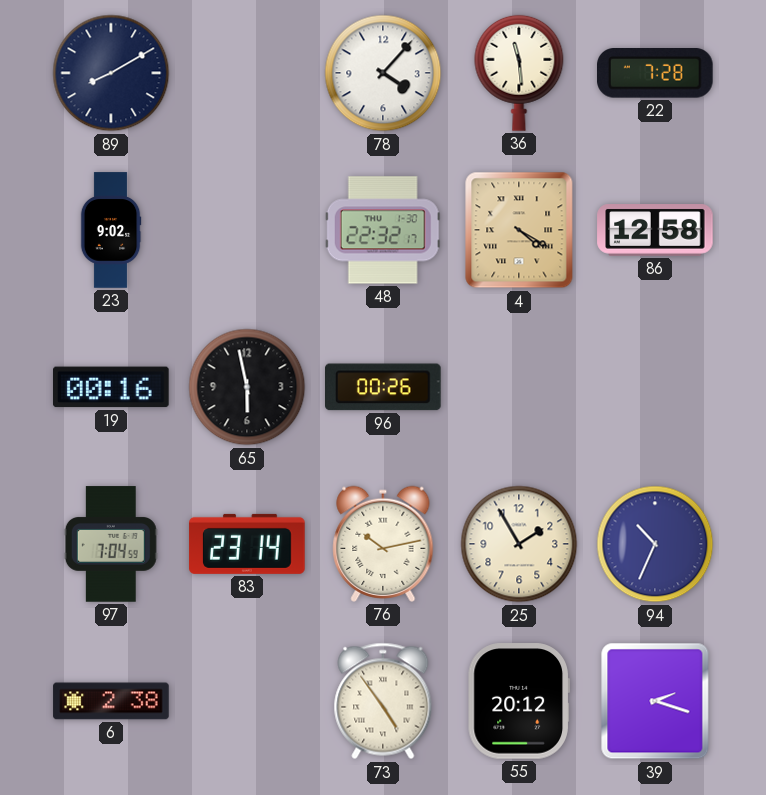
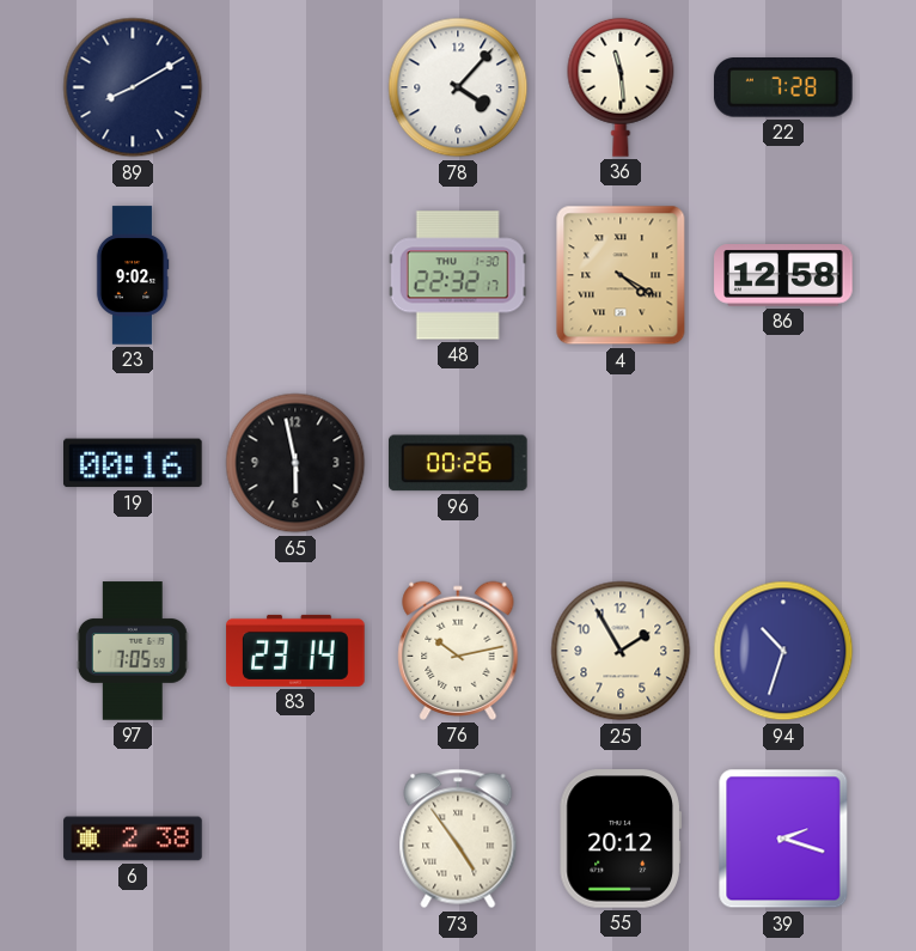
97: 7:04 -> 7:05 (133, 651)
94: 10:34 -> 10:33 (783, 651)
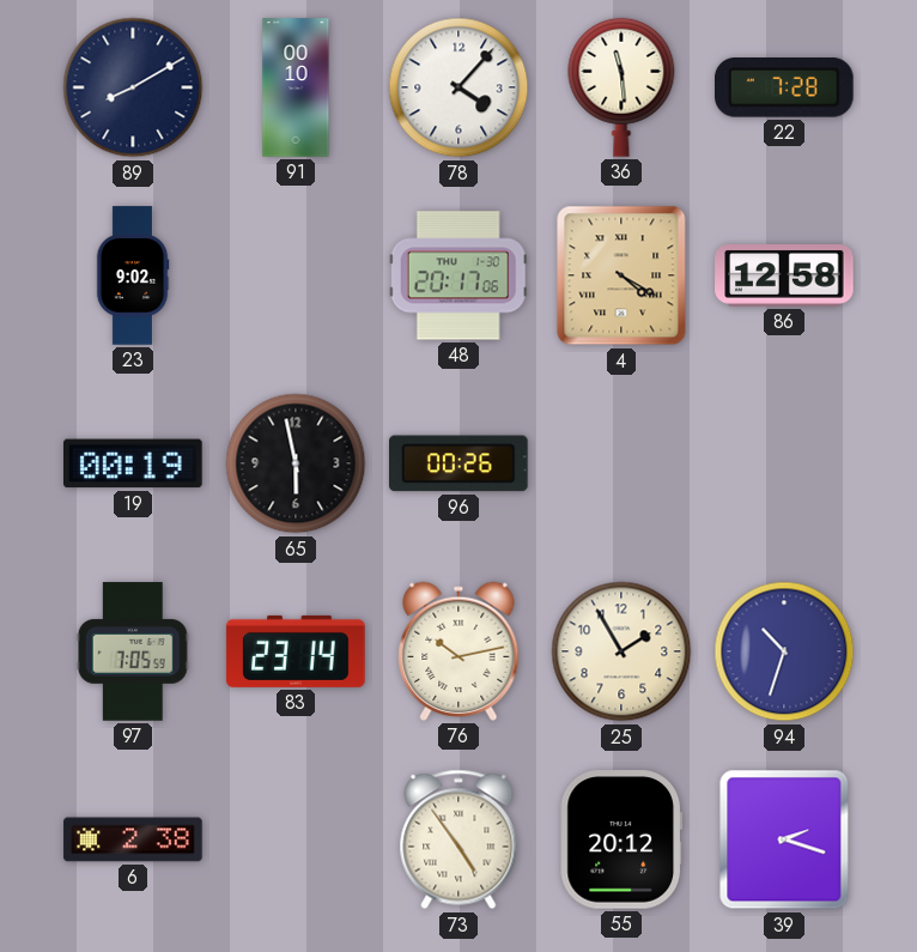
91: none -> 00:10 (296, 87)
48: 22:32 -> 20:17 (458, 275)
19: 00:16 -> 00:19 (134, 463)
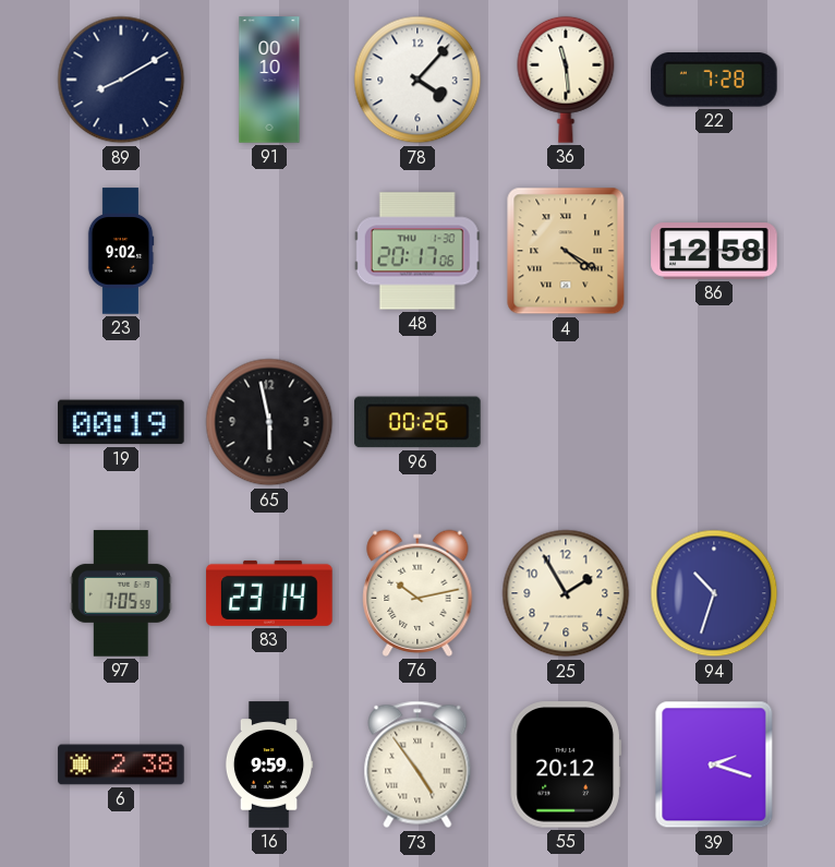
16: none -> 9:59 (269, 764)
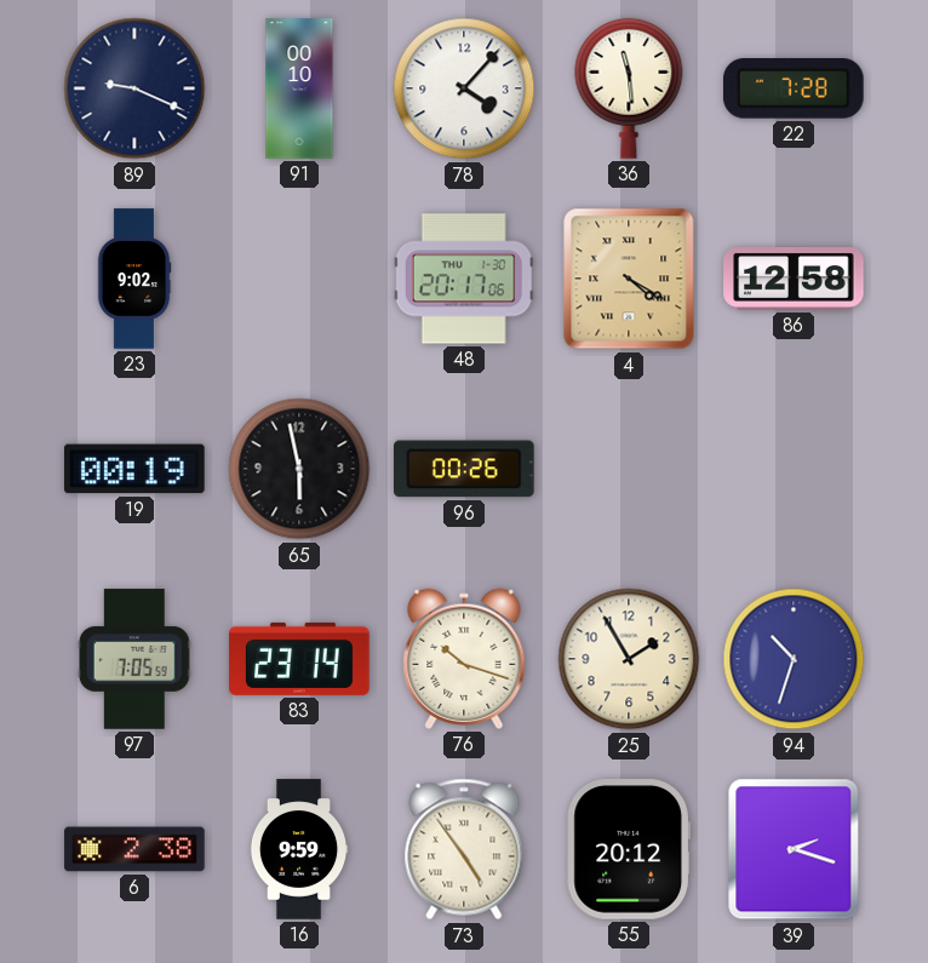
89: 8:10 -> 9:19 (134, 88)
76: 10:13 -> 10:18 (464, 659)
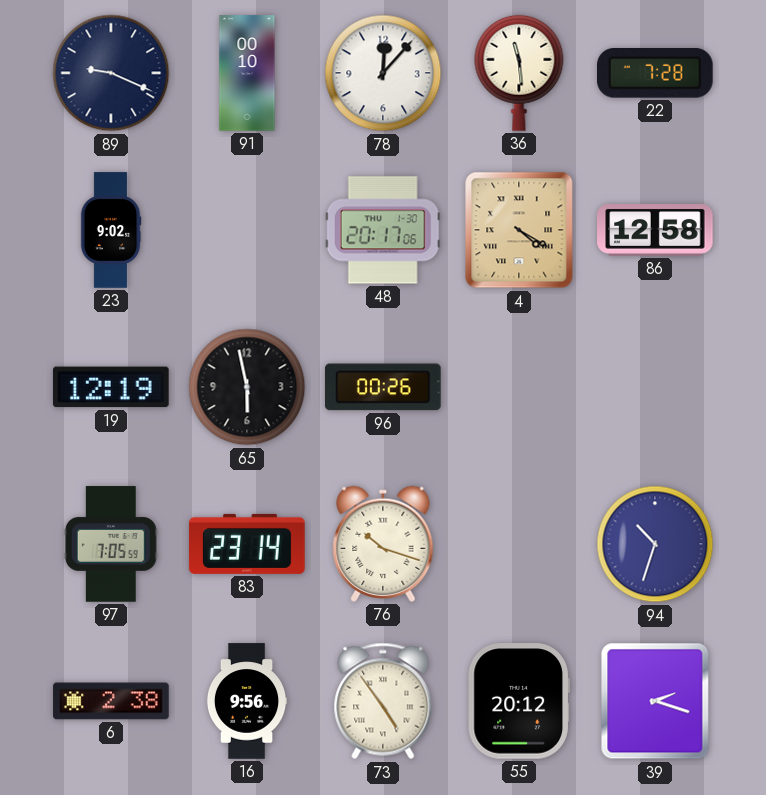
78: 4:07 -> 12:07 (383, 73)
19: 00:19 -> 12:19 (112, 387)
25: 1:55 -> none (629, 659)
16: 9:59 -> 9:56 (247, 701)
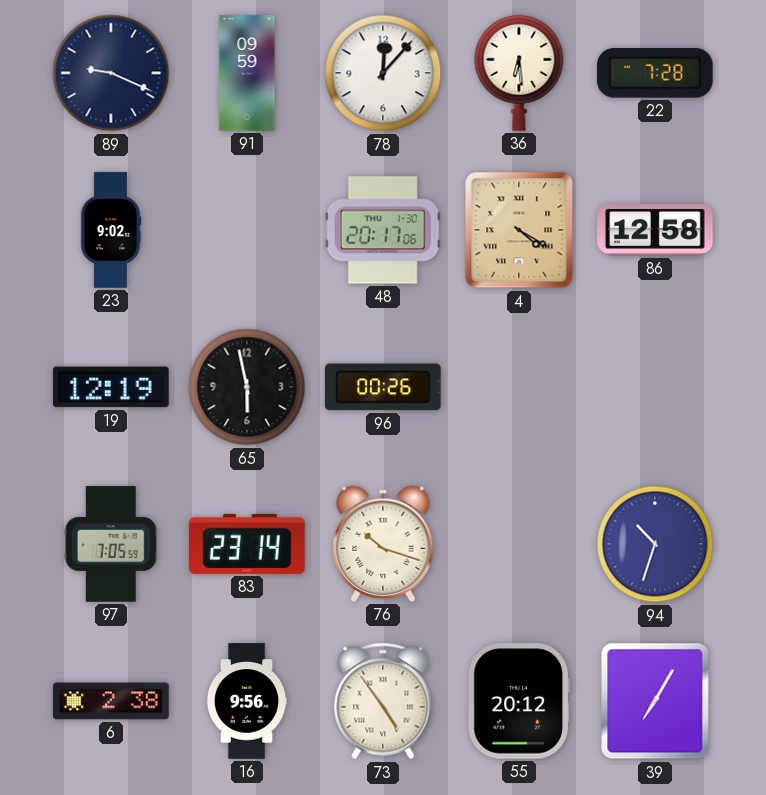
91: 00:10 -> 09:59 (247, 73)
36: 11:29 -> 6:29 (519, 73)
39: 2:18 -> 7:05 (655, 701)
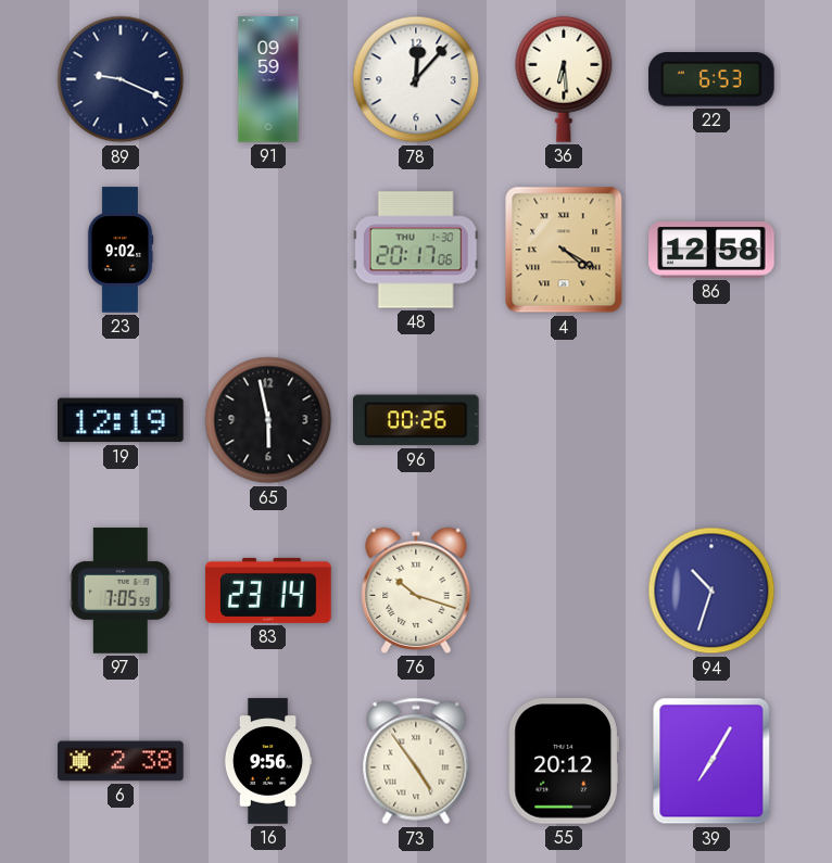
22: 7:28 -> 6:53 (713, 79)
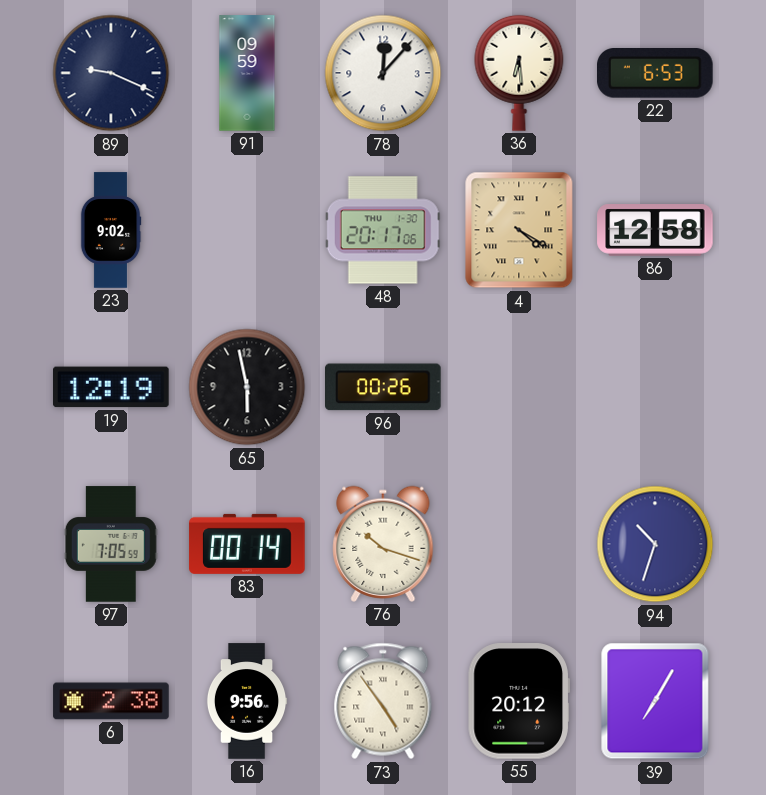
83: 23:14 -> 00:14 (247, 544)
